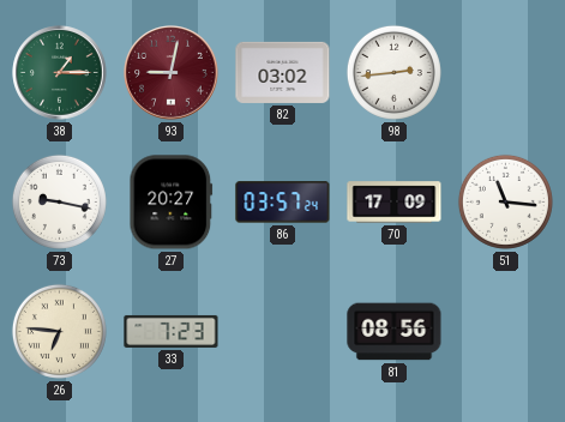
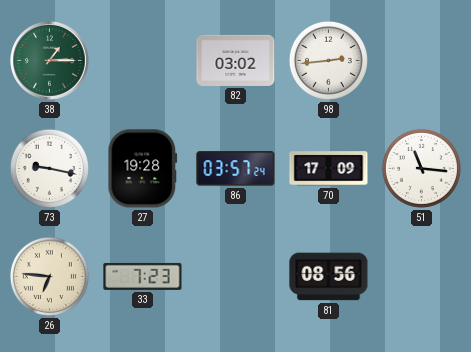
93: 9:02 -> none (172, 73)
27: 20:27 -> 19:28 (143, 169)
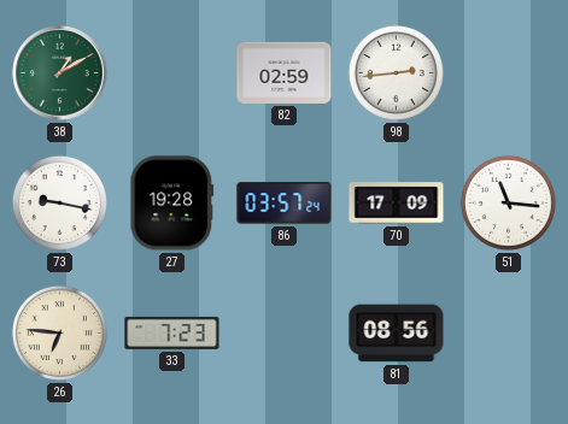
38: 1:15 -> 1:10 (60, 73)
82: 03:02 -> 02:59 (285, 72)
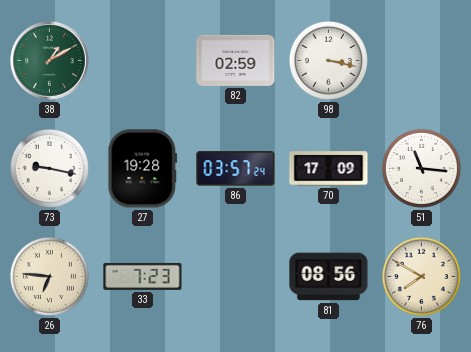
98: 2:44 -> 3:17 (328, 60)
76: none -> 7:50 (421, 276)
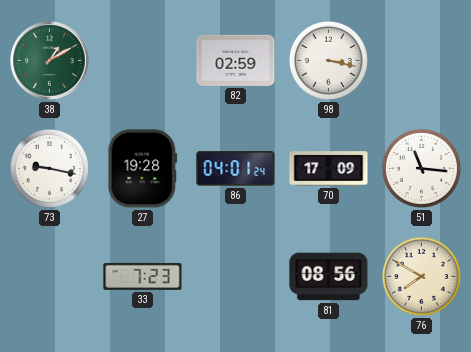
86: 03:57 -> 04:01 (236, 169)
26: 6:46 -> none (49, 276)
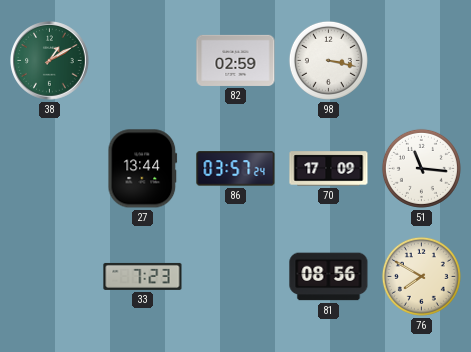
73: 9:17 -> none (49, 168)
27: 19:28 -> 13:44 (143, 169)
86: 04:01 -> 03:57 (236, 169)
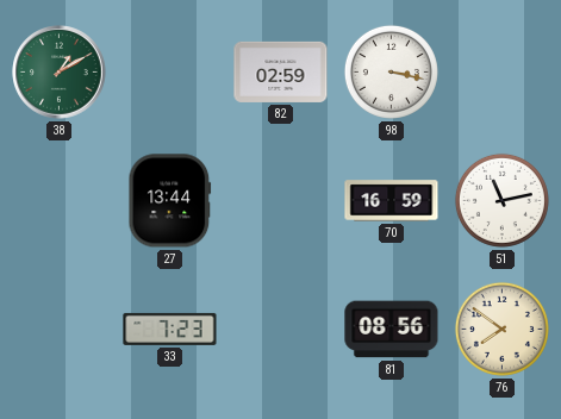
86: 03:57 -> none (236, 169)
70: 17:09 -> 16:59 (392, 201)
51: 11:16 -> 11:13 (501, 200)
76: 7:50 -> 7:51 (501, 329)
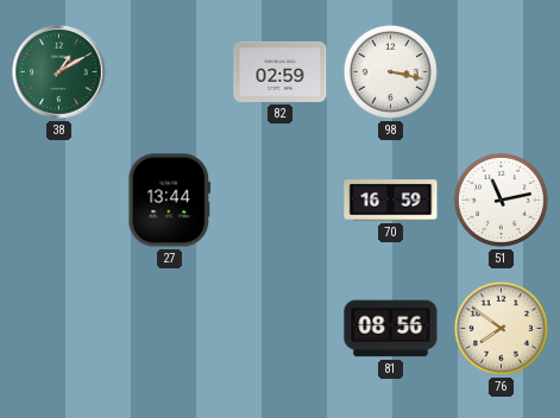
33: 7:23 -> none (170, 329)
